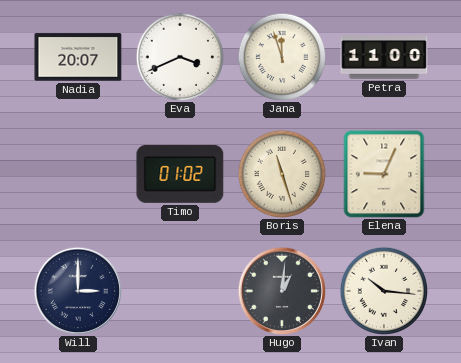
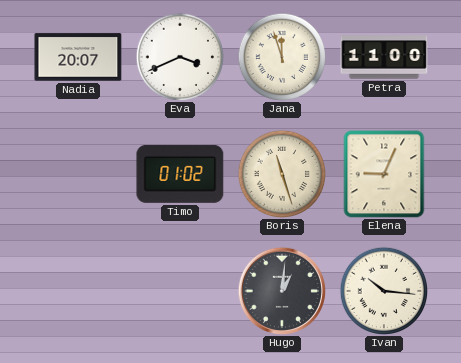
Will: 3:00 -> none (77, 290)
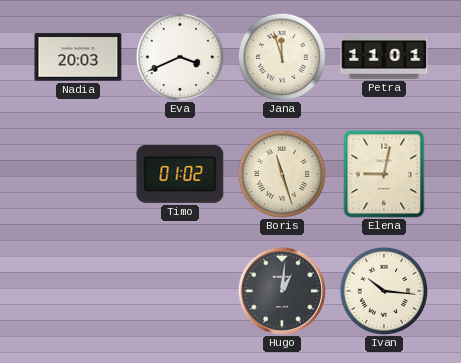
Nadia: 20:07 -> 20:03 (78, 57)
Petra: 11:00 -> 11:01 (384, 57)
Elena: 9:04 -> 9:02 (384, 174)
